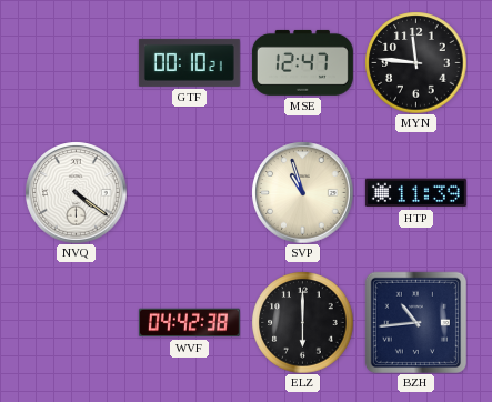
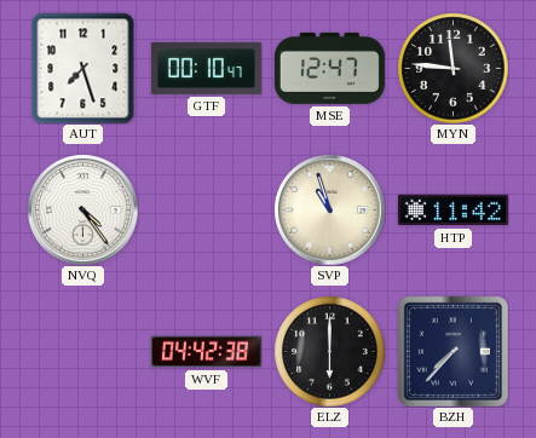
AUT: none -> 7:27 (83, 68)
GTF: 00:10:21 -> 00:10:47 (206, 68)
NVQ: 4:21 -> 4:24 (82, 209)
HTP: 11:39 -> 11:42 (453, 211)
BZH: 10:44 -> 7:37 (453, 351)
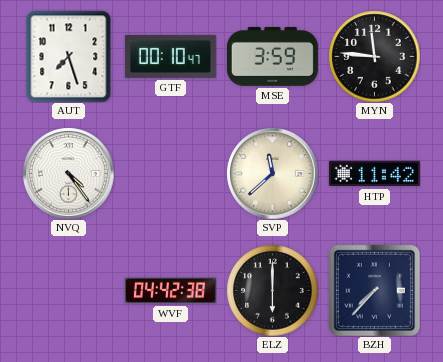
MSE: 12:47 -> 3:59 (272, 56)
SVP: 10:57 -> 11:38 (272, 173)
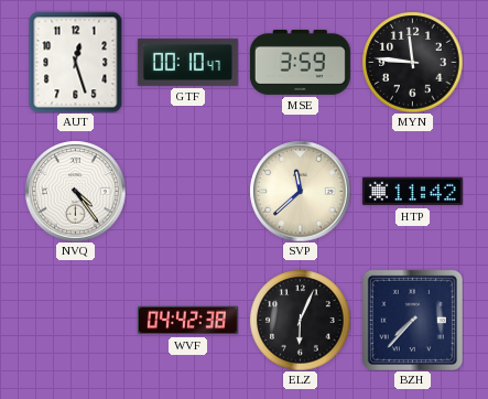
AUT: 7:27 -> 12:27 (76, 62)
ELZ: 6:00 -> 6:04 (300, 320)
